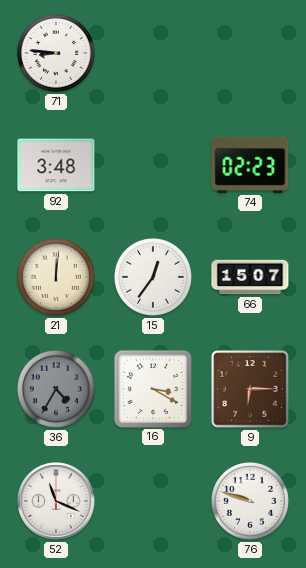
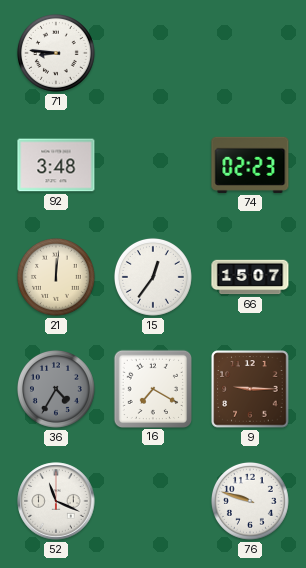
16: 3:20 -> 7:20 (152, 388)
9: 6:15 -> 9:15 (250, 389)
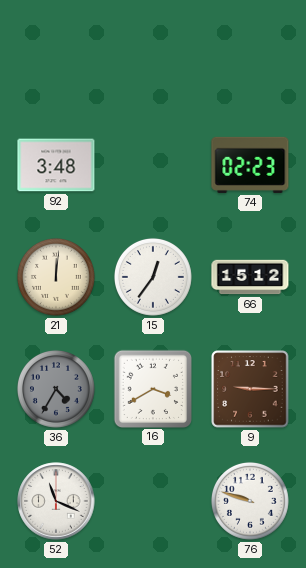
71: 8:46 -> none (56, 53)
66: 15:07 -> 15:12 (250, 277)
16: 7:20 -> 3:40 (152, 388)
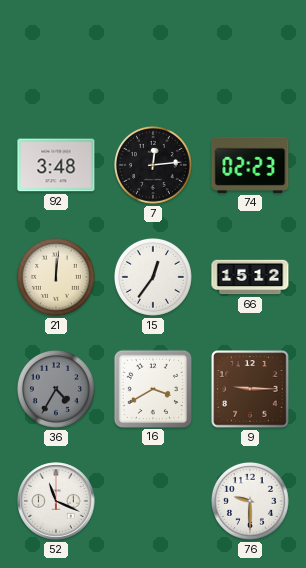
7: none -> 12:14 (153, 165)
76: 9:48 -> 9:30 (250, 501)
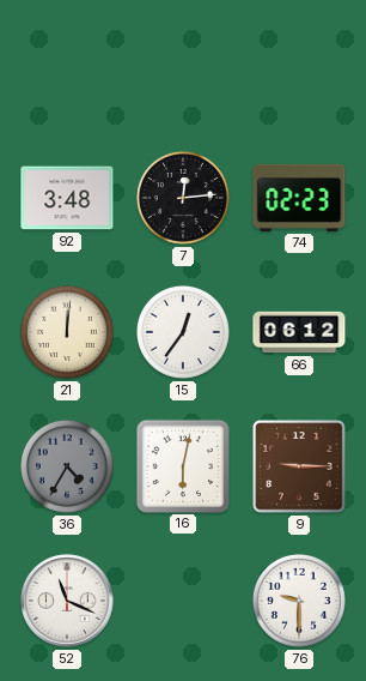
66: 15:12 -> 06:12 (299, 332)
16: 3:40 -> 6:02 (182, 465)
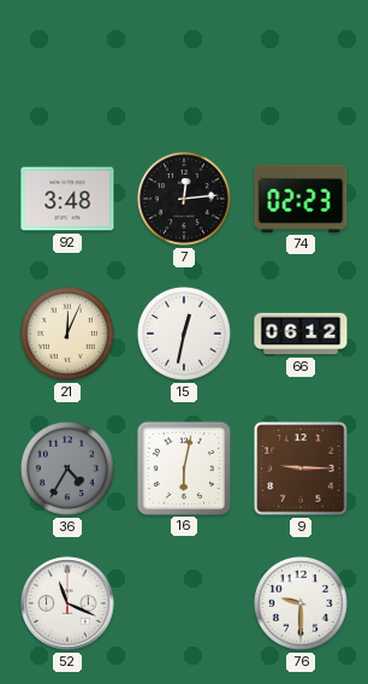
21: 12:01 -> 12:04 (67, 334)
15: 12:36 -> 12:32 (184, 334)
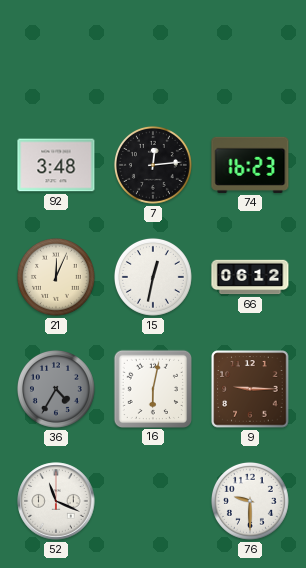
74: 02:23 -> 16:23 (250, 165)
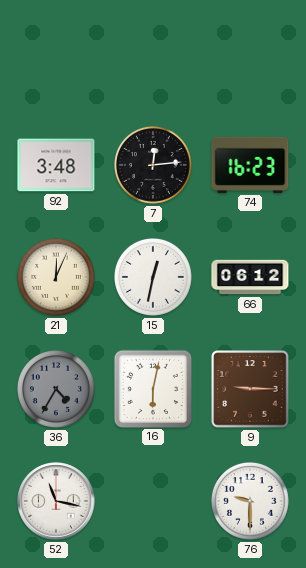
52: 11:19 -> 11:17 (56, 501)
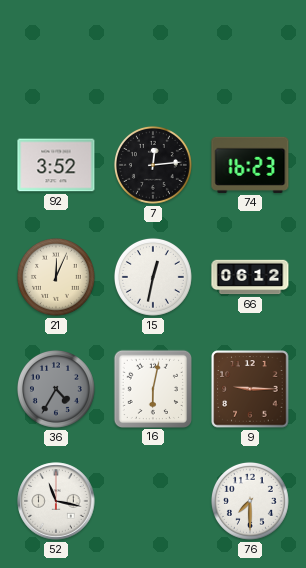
92: 3:48 -> 3:52 (56, 165)
76: 9:30 -> 7:30 (250, 501)
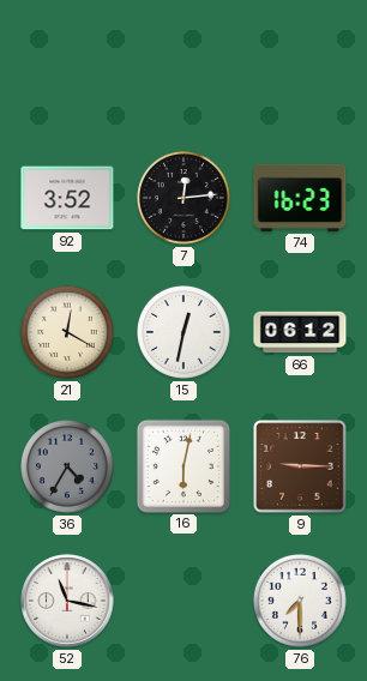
21: 12:04 -> 12:20 (67, 332)
